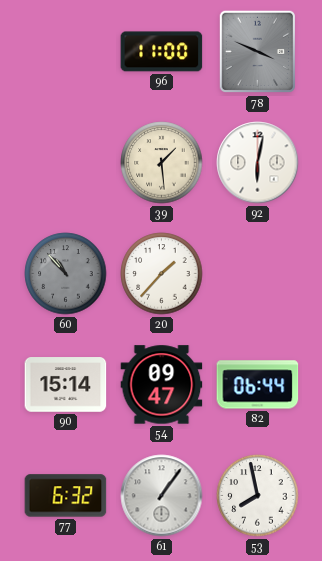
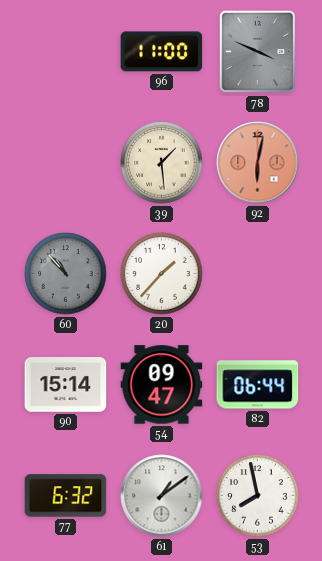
92 dial: white -> salmon (258, 163)
61: 1:06 -> 1:09 (162, 496)
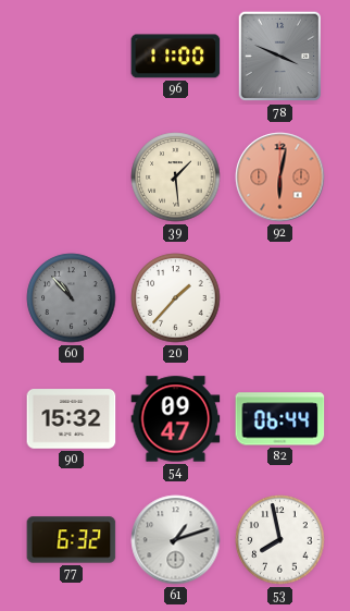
90: 15:14 -> 15:32 (72, 419)
61: 1:09 -> 1:12 (176, 540)
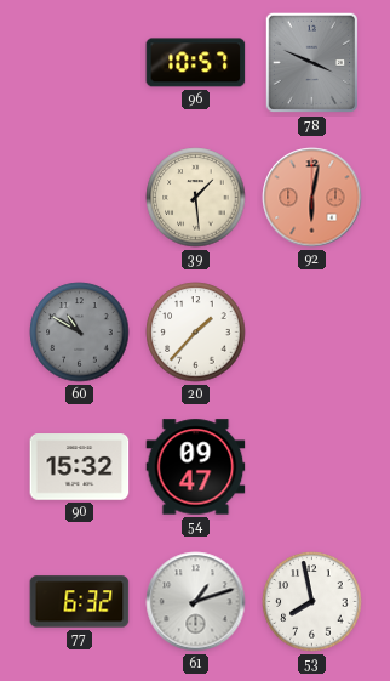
96: 11:00 -> 10:57 (196, 63)
60: 10:53 -> 10:50 (80, 333)
82: 06:44 -> none (280, 419)
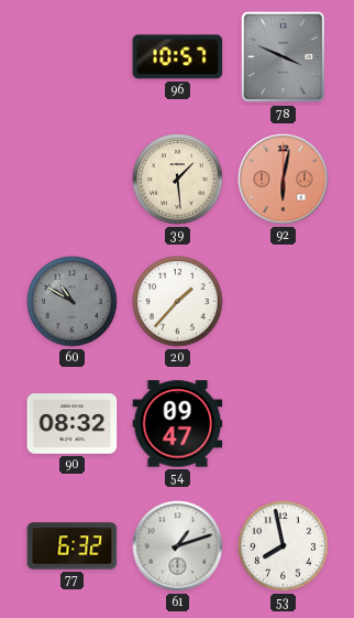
90: 15:32 -> 08:32 (73, 424)
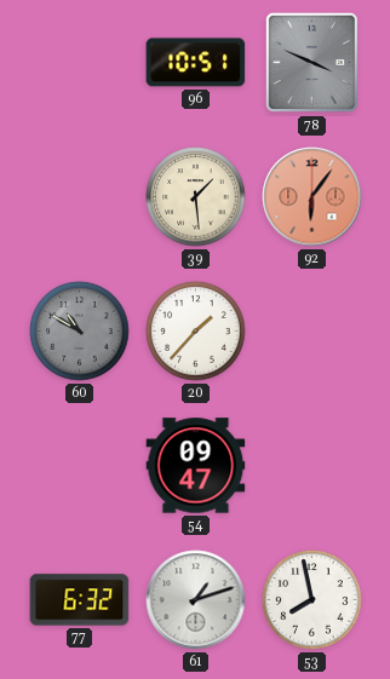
96: 10:57 -> 10:51 (196, 63)
92: 6:02 -> 6:06 (312, 197)
90: 08:32 -> none (73, 424)
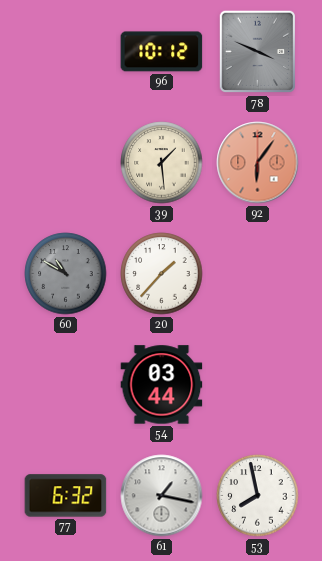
96: 10:51 -> 10:12 (162, 52)
54: 09:47 -> 03:44 (162, 385)
61: 1:12 -> 1:17 (162, 496)
